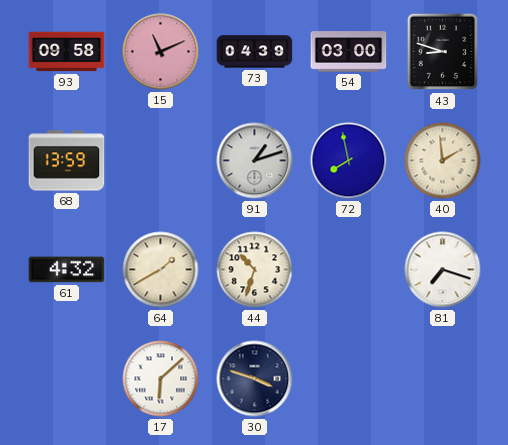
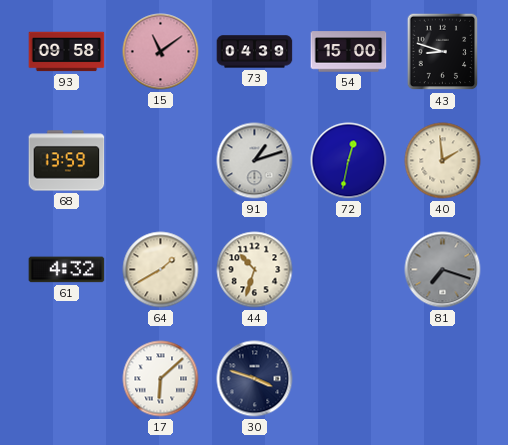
15: 11:11 -> 11:09 (161, 52)
54: 03:00 -> 15:00 (349, 52)
72: 7:58 -> 12:32 (349, 161)
81 dial: white -> grey (443, 270)
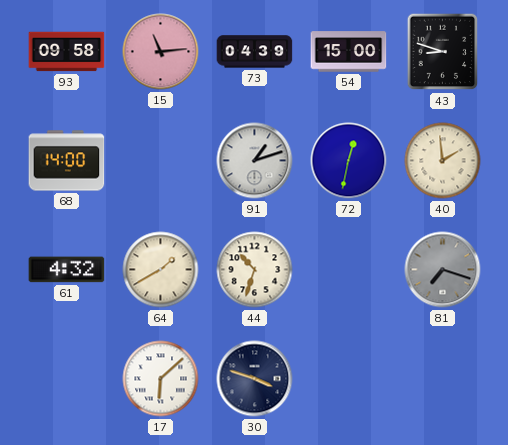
15: 11:09 -> 11:14 (161, 52)
68: 13:59 -> 14:00 (67, 161)
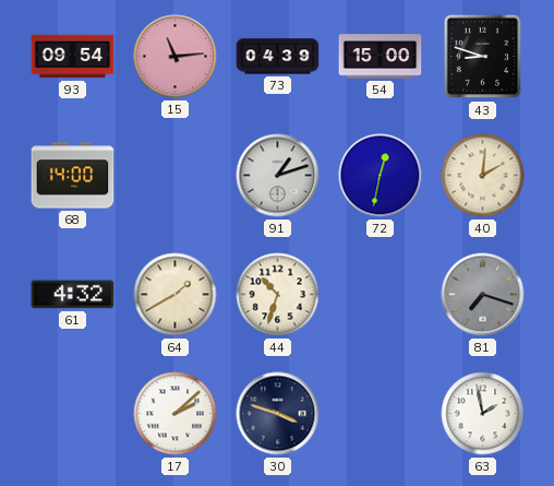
93: 09:58 -> 09:54 (73, 57)
40: 1:59 -> 2:01 (483, 176)
17: 6:08 -> 2:08 (176, 414)
63: none -> 1:58 (483, 414)
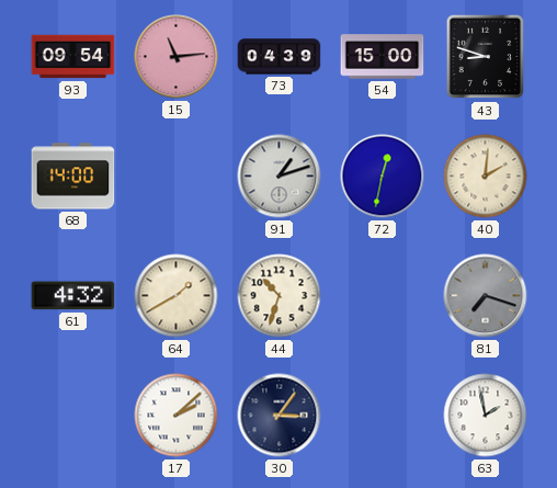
30: 3:48 -> 3:06 (280, 416)
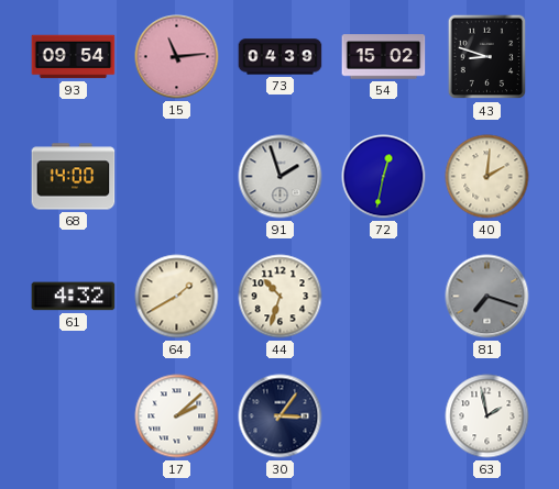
54: 15:00 -> 15:02 (384, 57)
91: 1:12 -> 1:57 (281, 177)
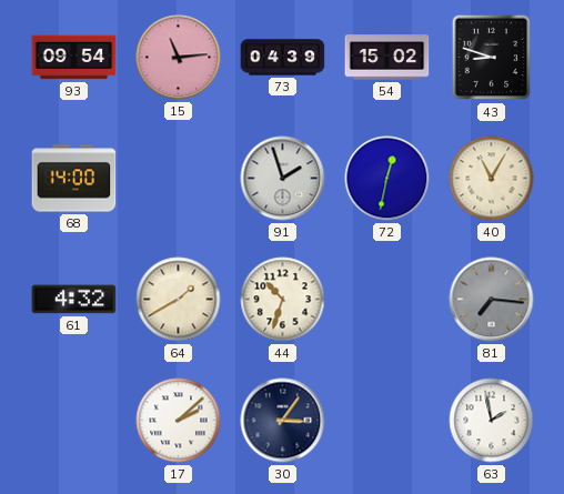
40: 2:01 -> 11:05 (492, 179)
81: 7:18 -> 7:16 (492, 300)
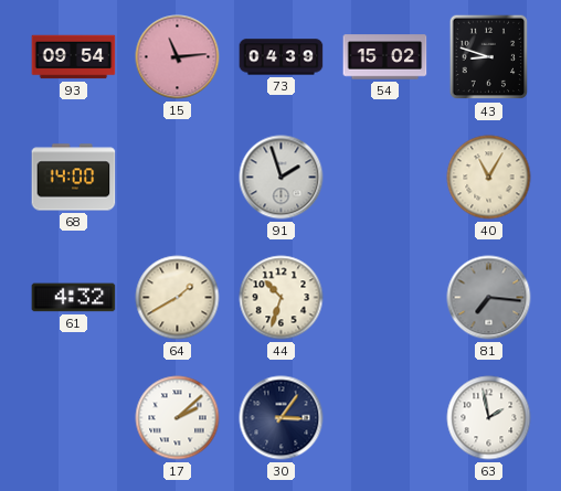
72: 12:32 -> none (387, 179)
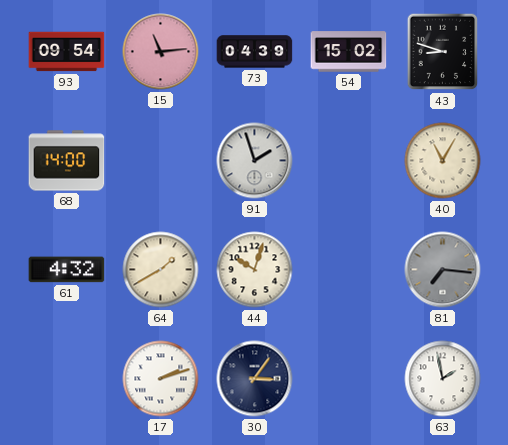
44: 10:33 -> 10:03 (255, 270)
17: 2:08 -> 2:12 (161, 379)
